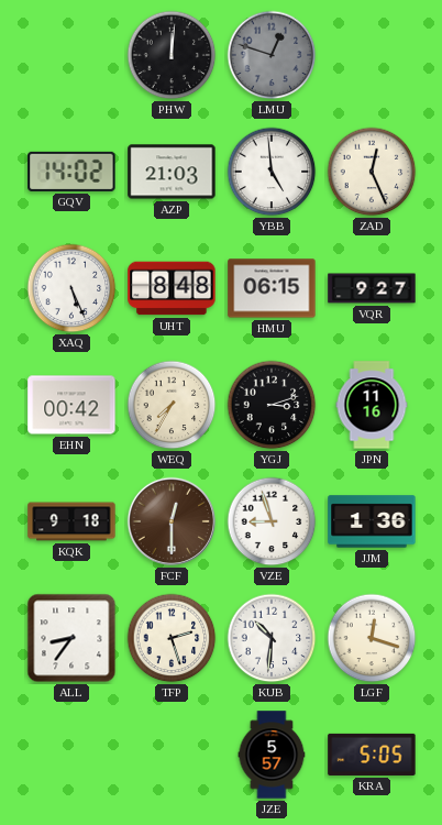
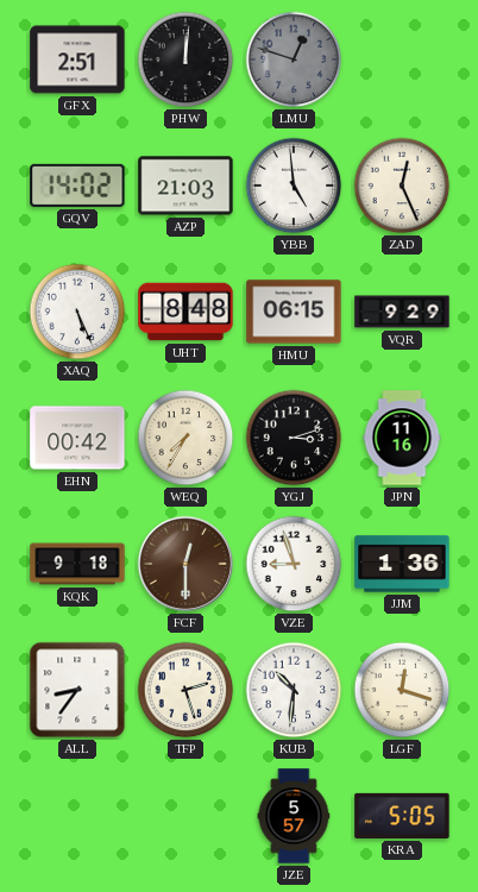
GFX: none -> 2:51 (77, 59)
VQR: 9:27 -> 9:29 (402, 312)
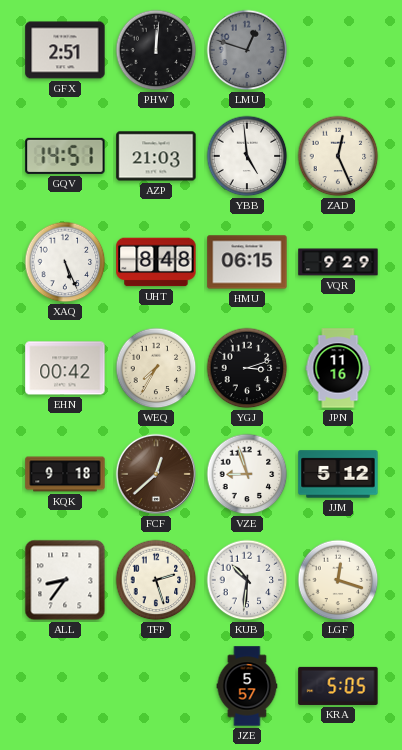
GQV: 14:02 -> 14:51 (65, 156)
FCF: 12:30 -> 12:38 (156, 474)
JJM: 1:36 -> 5:12 (338, 474)
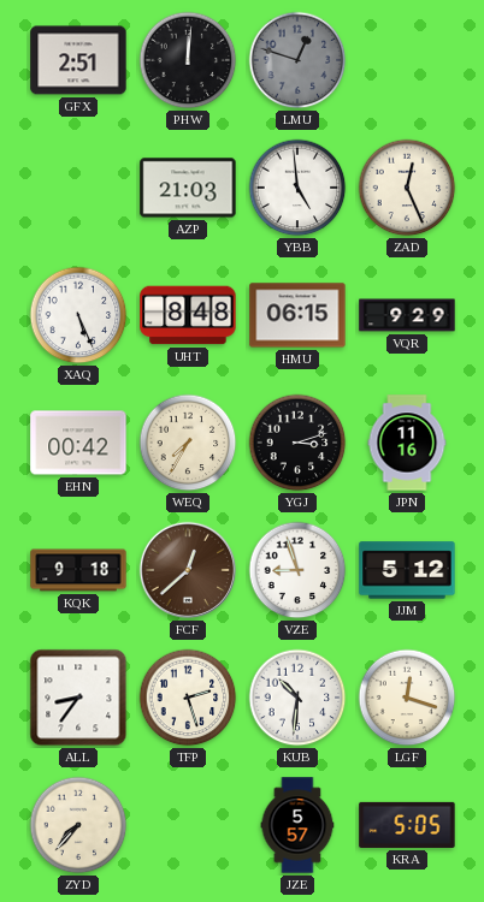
GQV: 14:51 -> none (65, 156)
ZYD: none -> 7:37 (78, 825)
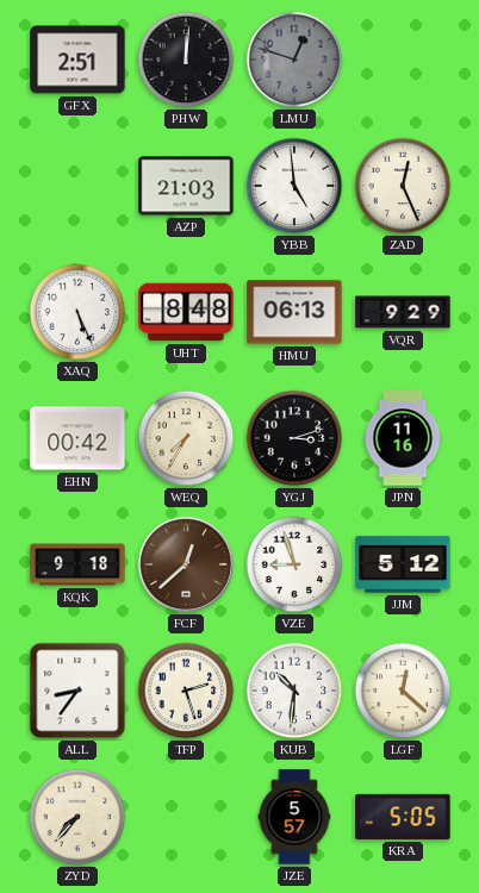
HMU: 06:15 -> 06:13 (294, 312)
LGF: 12:18 -> 12:22 (403, 691)
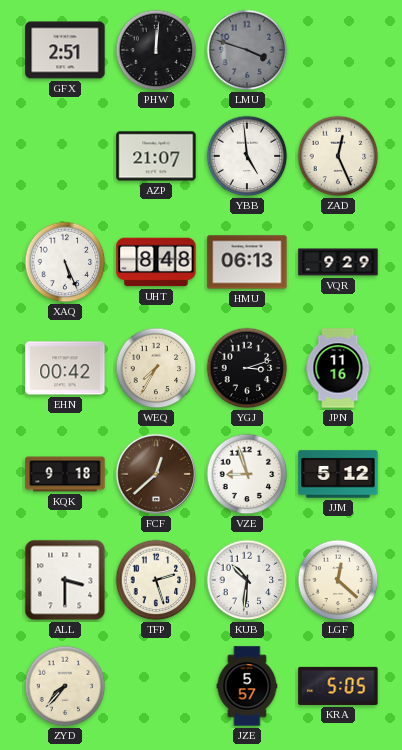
LMU: 12:48 -> 3:48 (247, 50)
AZP: 21:03 -> 21:07 (156, 156)
ALL: 8:36 -> 3:30 (65, 580)
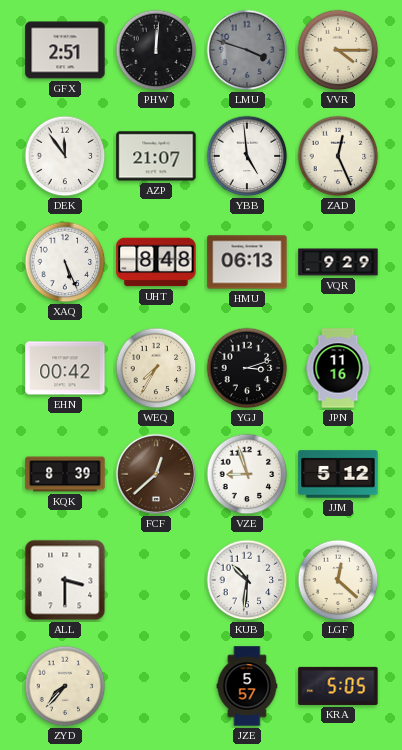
VVR: none -> 4:15 (338, 50)
DEK: none -> 11:54 (65, 156)
KQK: 9:18 -> 8:39 (65, 474)
TFP: 2:27 -> none (156, 580)
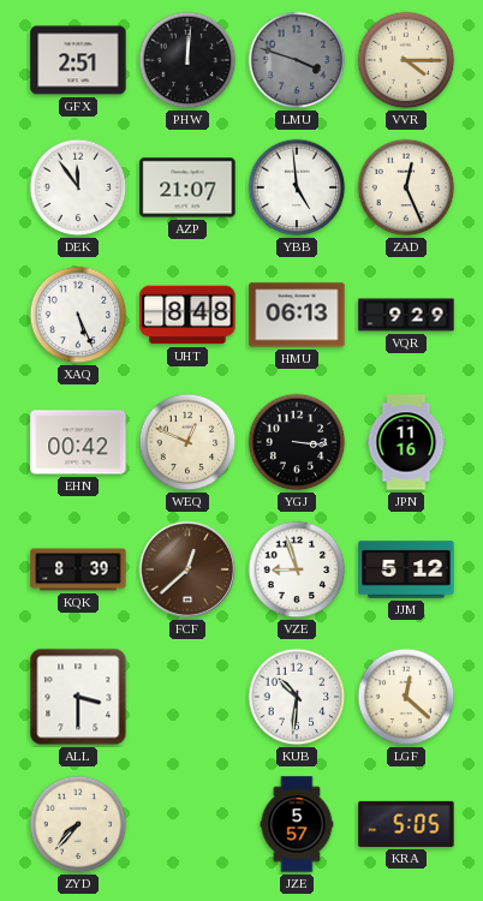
WEQ: 7:35 -> 12:49 (187, 442)
YGJ: 3:12 -> 3:16 (297, 442)
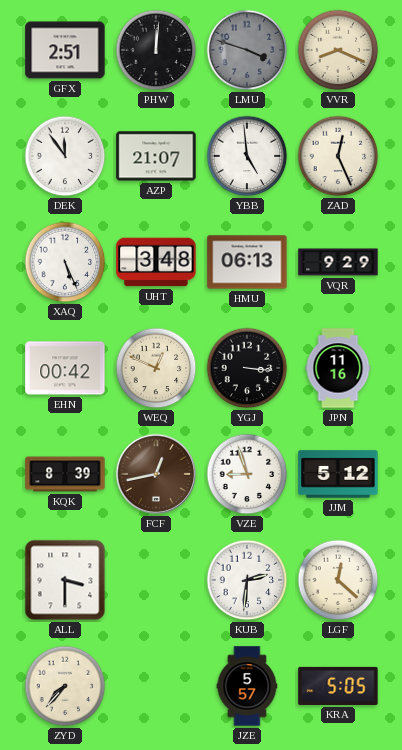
VVR: 4:15 -> 8:19 (338, 50)
UHT: 8:48 -> 3:48 (156, 262)
FCF: 12:38 -> 12:43 (156, 474)
KUB: 10:31 -> 2:31 (247, 580)
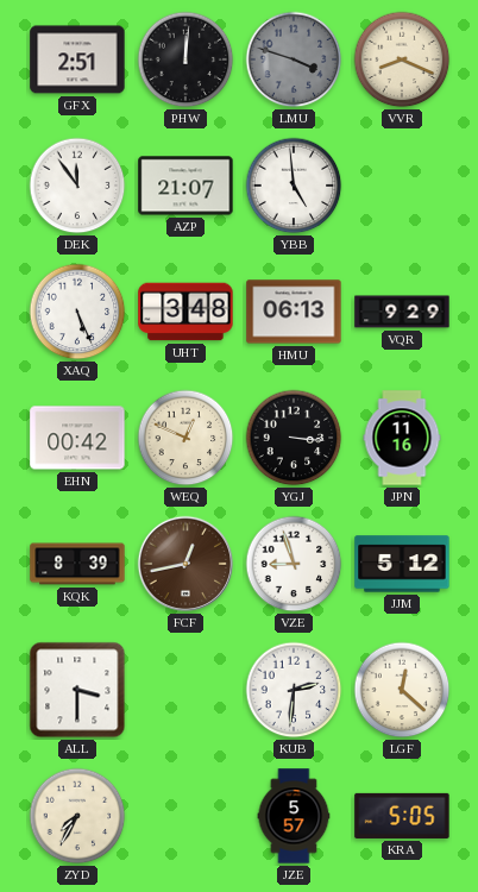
ZAD: 12:26 -> none (338, 156)
ZYD: 7:37 -> 7:35 (77, 816)
